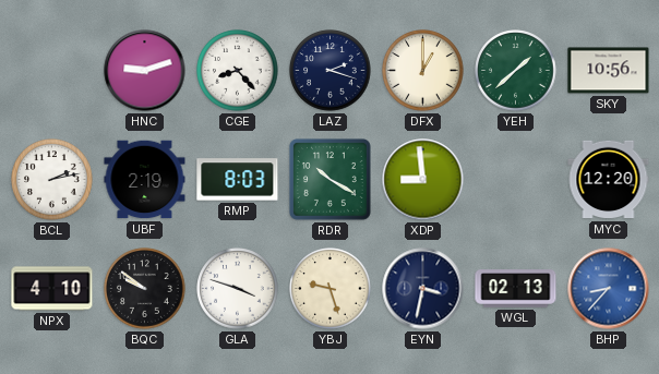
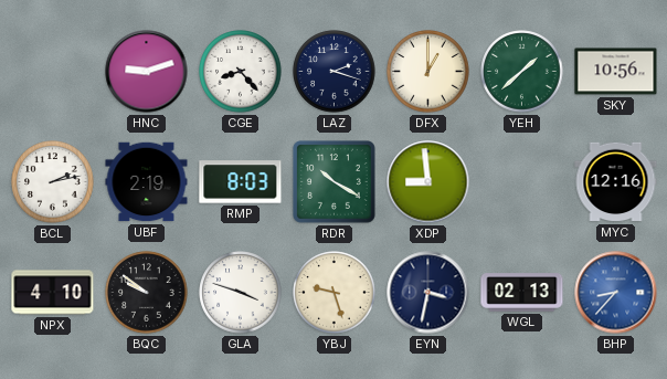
MYC: 12:20 -> 12:16 (616, 182)
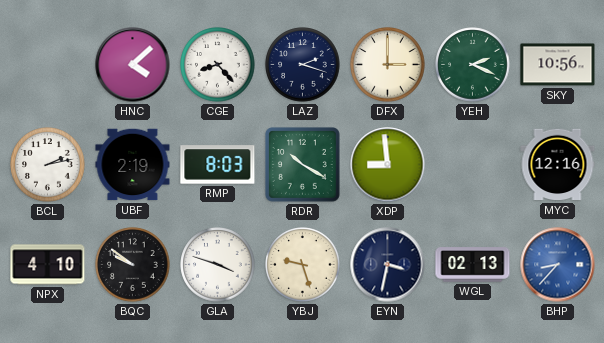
HNC: 9:12 -> 4:08 (133, 65)
DFX: 1:00 -> 3:00 (388, 65)
YEH: 1:38 -> 2:19 (473, 65)
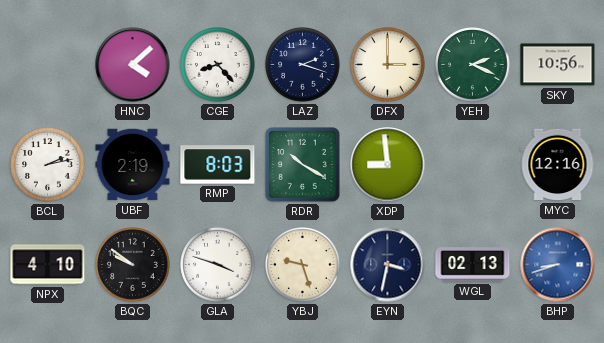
BHP: 8:37 -> 8:42 (558, 265)
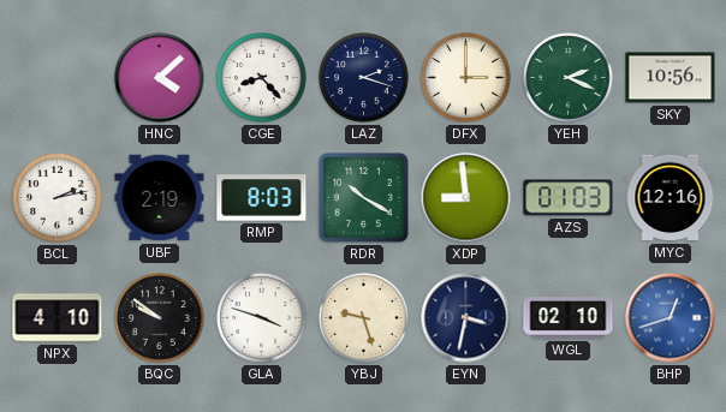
AZS: none -> 01:03 (569, 198)
WGL: 02:13 -> 02:10 (569, 318)
BHP: 8:42 -> 12:42 (671, 318)
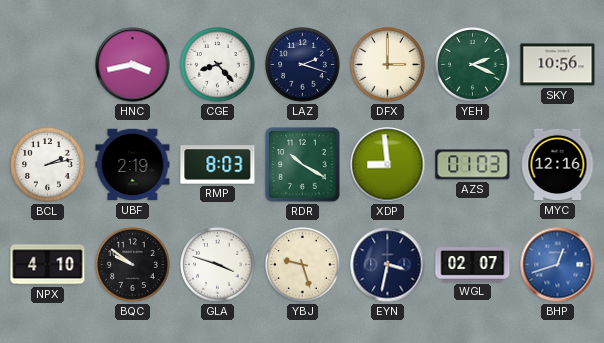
HNC: 4:08 -> 3:43 (133, 65)
WGL: 02:10 -> 02:07 (473, 265)
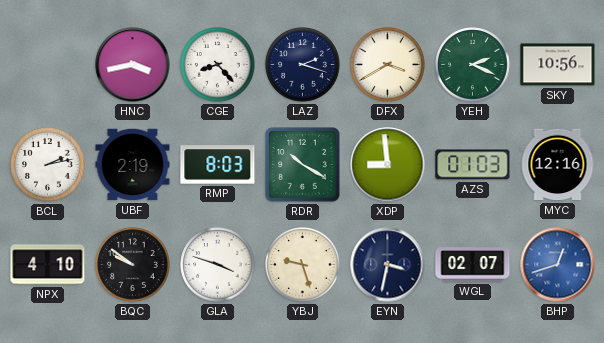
DFX: 3:00 -> 3:40 (388, 65)
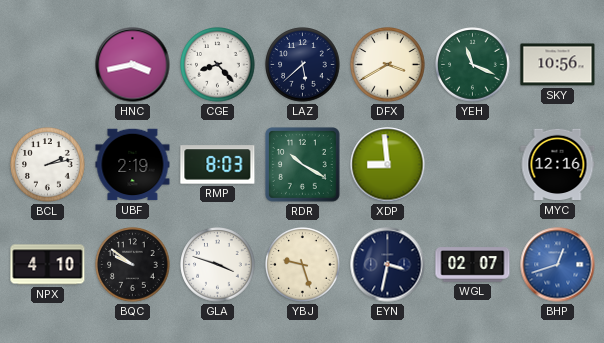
LAZ: 2:18 -> 5:38 (303, 65)
YEH: 2:19 -> 11:19 (473, 65)
AZS: 01:03 -> none (473, 165)
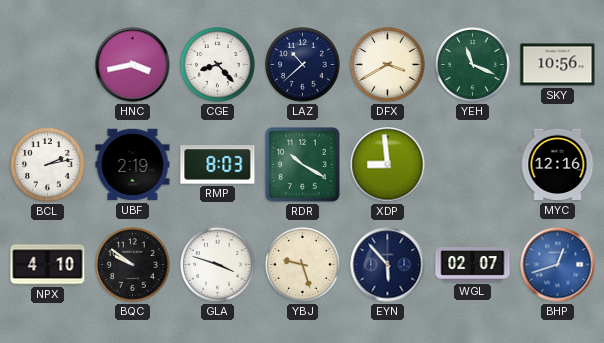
LAZ: 5:38 -> 10:38 (303, 65)
EYN: 3:32 -> 5:53 (388, 265)
